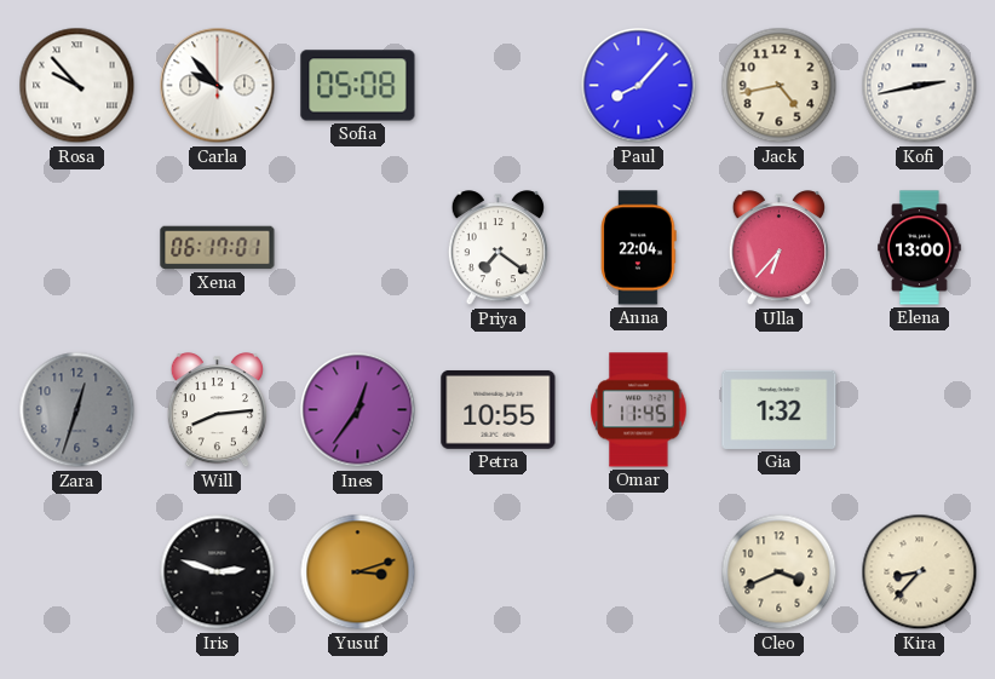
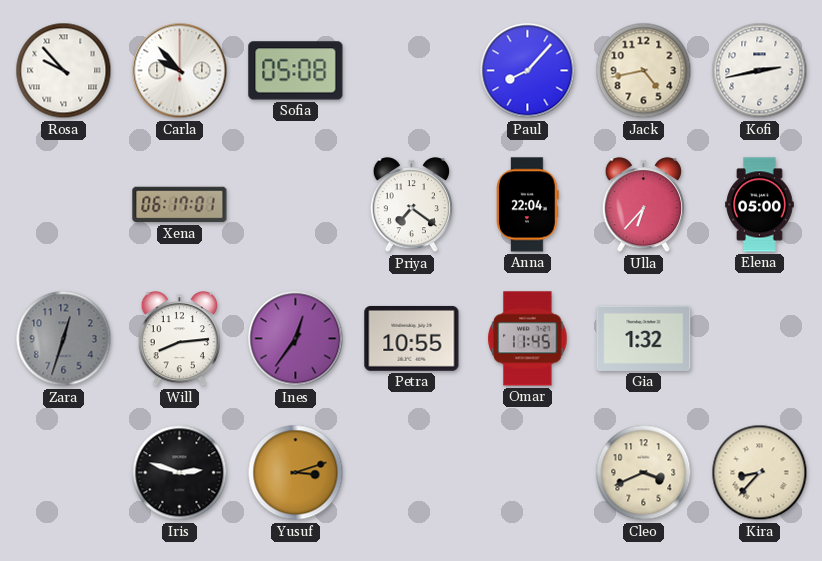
Elena: 13:00 -> 05:00 (760, 205)
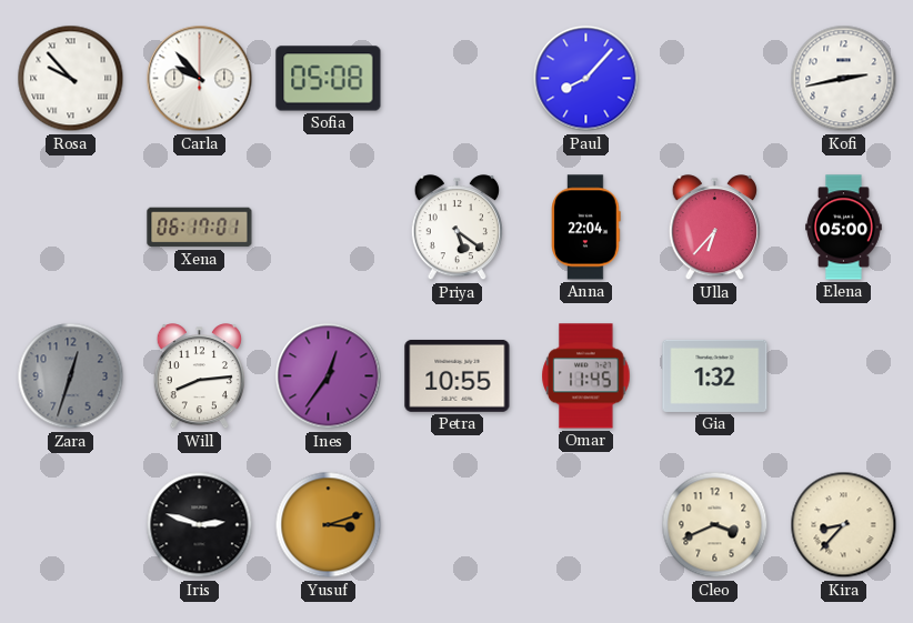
Jack: 4:43 -> none (644, 71)
Priya: 7:21 -> 5:21 (456, 228)
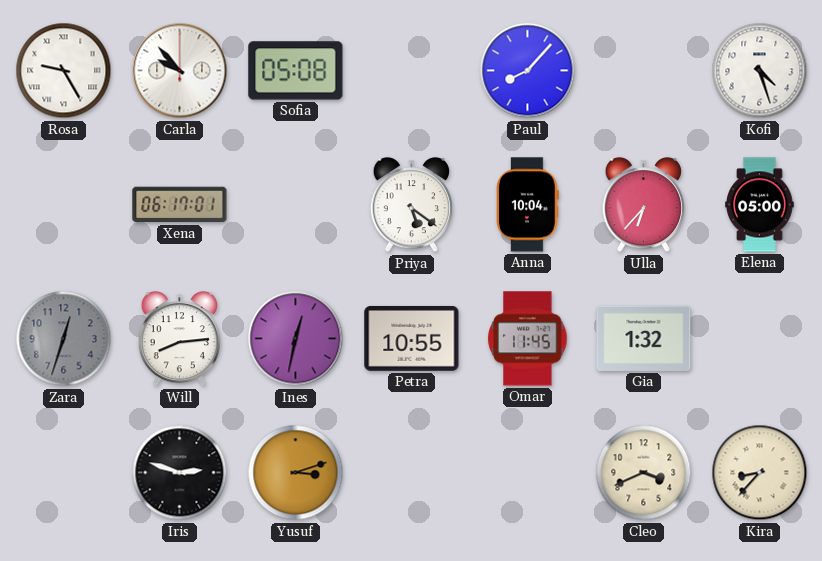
Rosa: 9:53 -> 9:25 (64, 71)
Kofi: 2:43 -> 4:27 (760, 71)
Anna: 22:04 -> 10:04 (528, 205)
Ines: 12:36 -> 12:32 (296, 339)
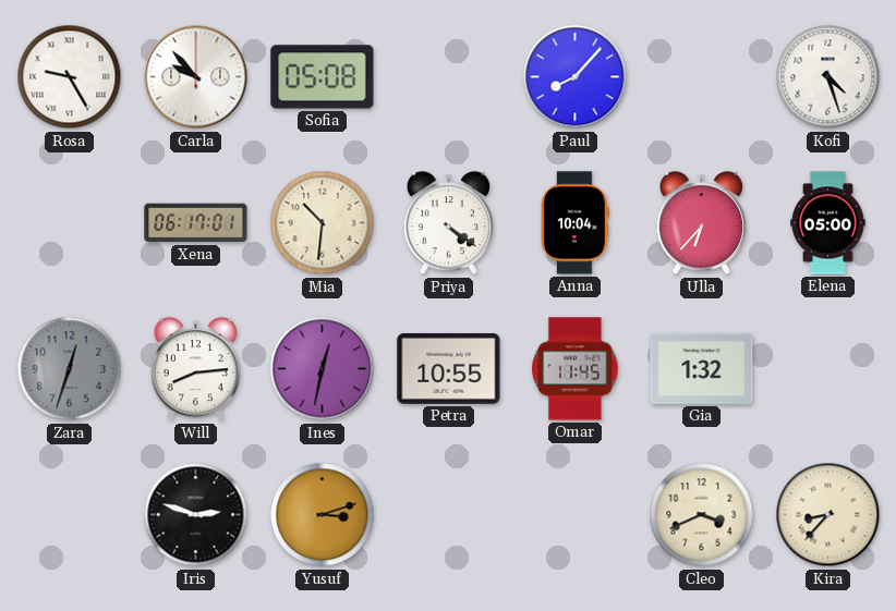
Mia: none -> 10:31 (323, 223)
Priya: 5:21 -> 4:21 (448, 223)
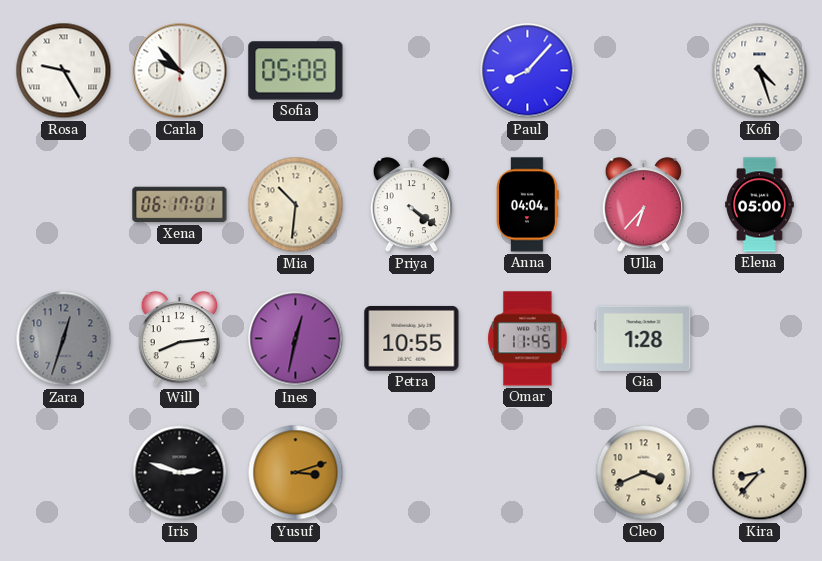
Anna: 10:04 -> 04:04 (528, 205)
Gia: 1:32 -> 1:28 (644, 338)
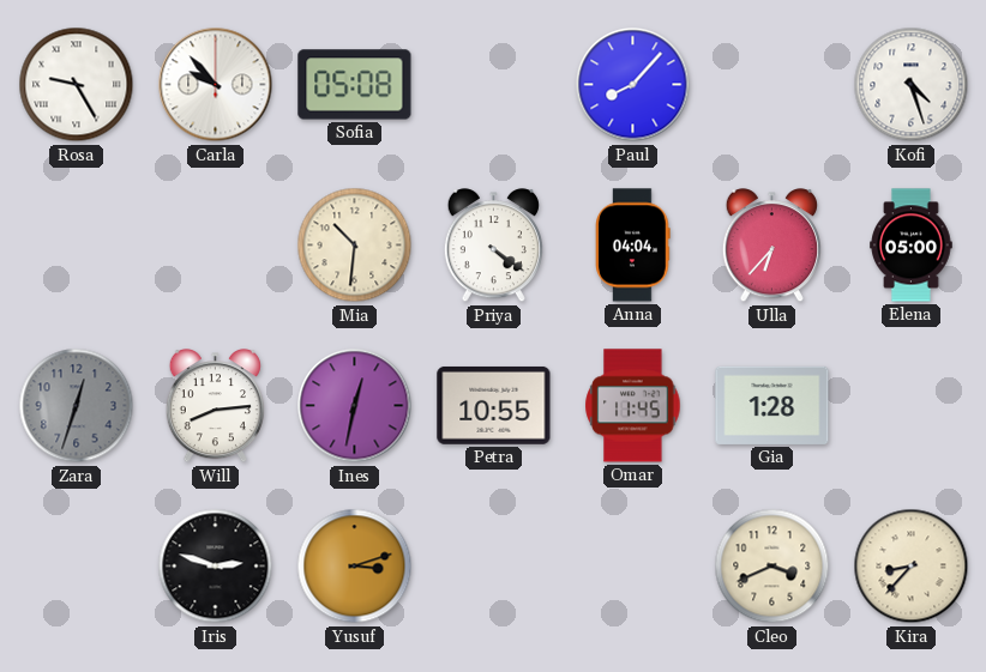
Xena: 06:17 -> none (180, 205)
